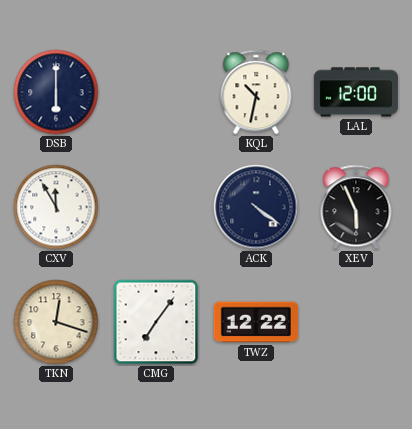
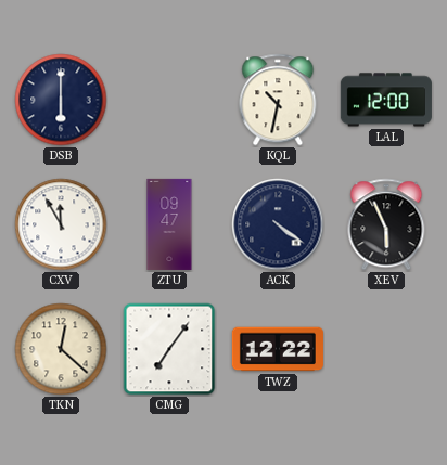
ZTU: none -> 09:47 (169, 224)
TKN: 12:18 -> 12:22 (61, 349)
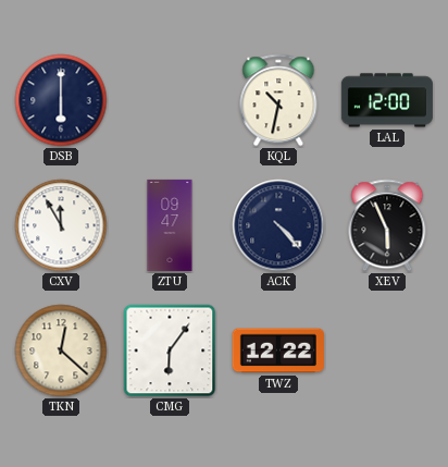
ACK: 4:21 -> 4:23 (278, 225)
CMG: 7:06 -> 6:06 (170, 351)
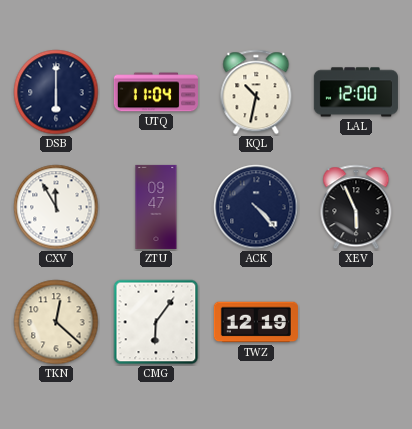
UTQ: none -> 11:04 (156, 92)
TWZ: 12:22 -> 12:19 (256, 322)
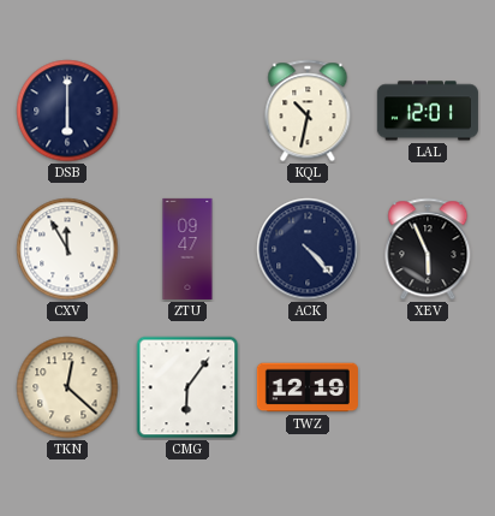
UTQ: 11:04 -> none (156, 92)
LAL: 12:00 -> 12:01 (428, 111)
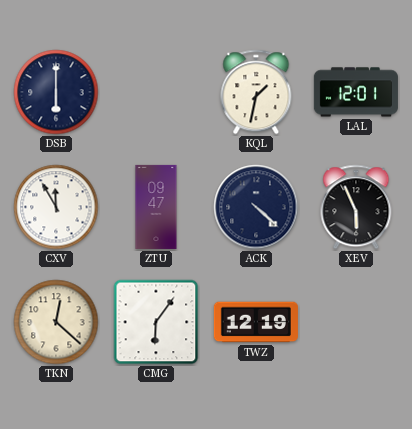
KQL: 10:32 -> 1:32 (256, 92)
ACK: 4:23 -> 4:22 (256, 207)
